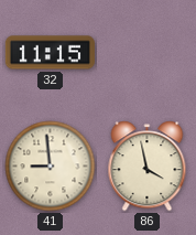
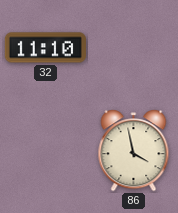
32: 11:15 -> 11:10 (45, 48)
41: 8:59 -> none (51, 167)
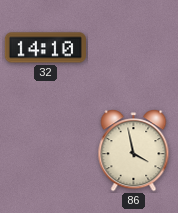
32: 11:10 -> 14:10 (45, 48)
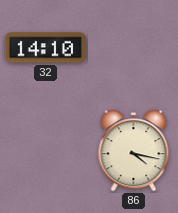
86: 3:58 -> 4:17 (134, 151)
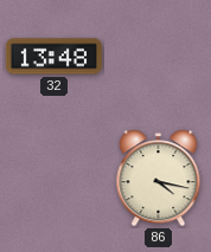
32: 14:10 -> 13:48 (53, 57)
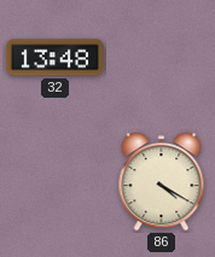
86: 4:17 -> 4:20 (162, 182)
